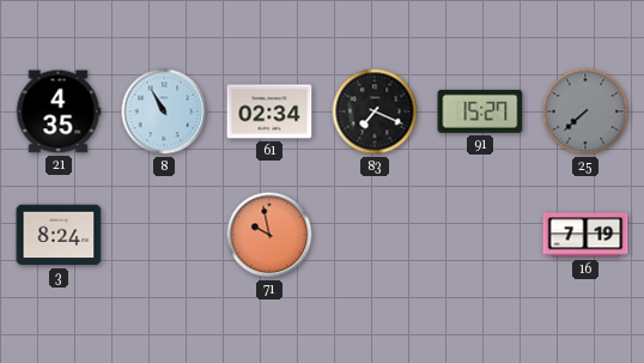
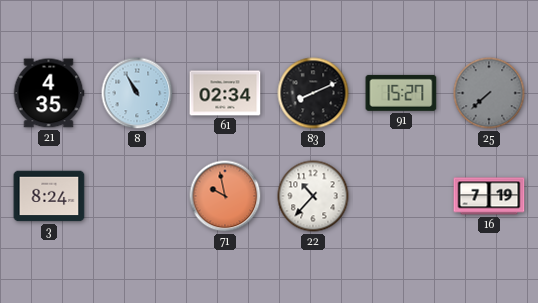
83: 7:19 -> 8:11 (313, 93)
22: none -> 10:37 (313, 196)
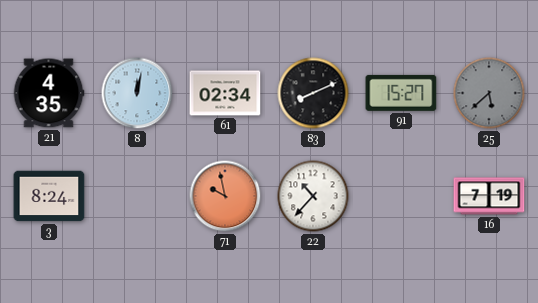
8: 10:55 -> 12:02 (137, 93)
25: 7:38 -> 5:38 (489, 93)
